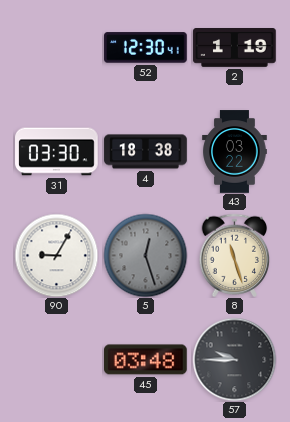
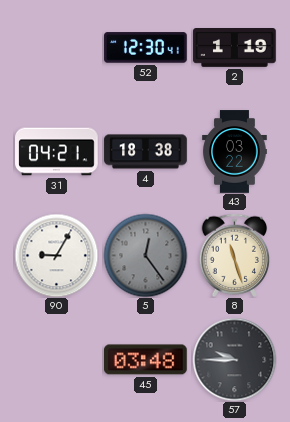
31: 03:30 -> 04:21 (57, 152)
5: 12:27 -> 12:24 (145, 255)
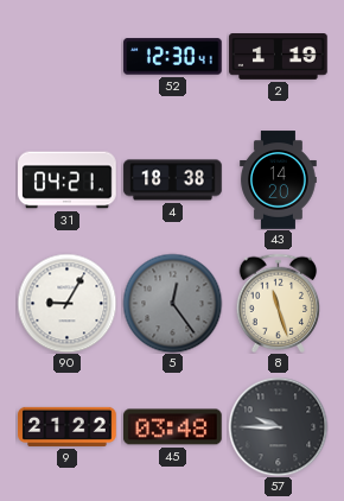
43: 03:22 -> 14:20 (279, 180)
9: none -> 21:22 (68, 426)
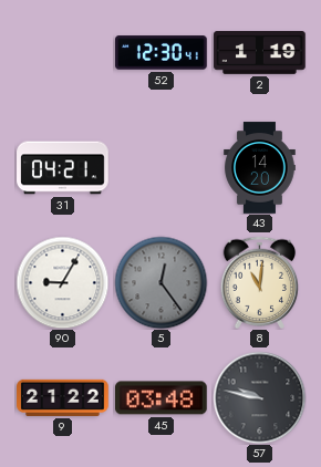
4: 18:38 -> none (173, 180)
8: 11:27 -> 11:01 (260, 282)
57: 9:45 -> 9:47 (259, 397)
